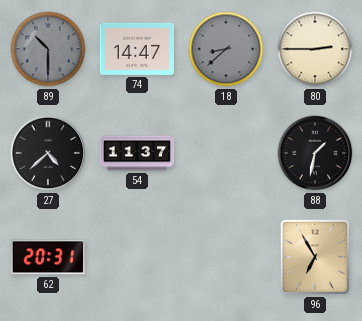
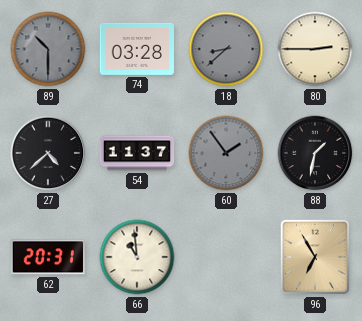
74: 14:47 -> 03:28 (136, 49)
60: none -> 1:54 (226, 153)
66: none -> 10:59 (137, 257)
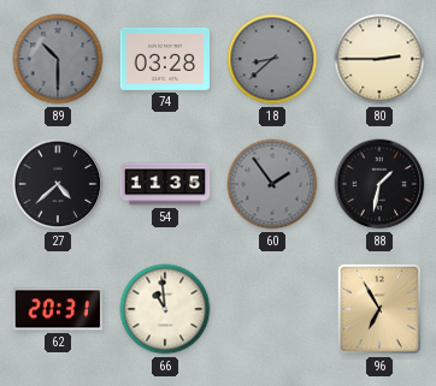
54: 11:37 -> 11:35 (165, 184)
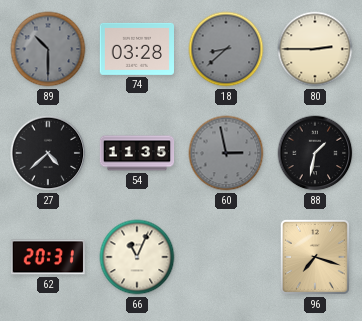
60: 1:54 -> 2:58 (226, 153)
66: 10:59 -> 11:04 (137, 257)
96: 6:55 -> 7:18 (315, 257)
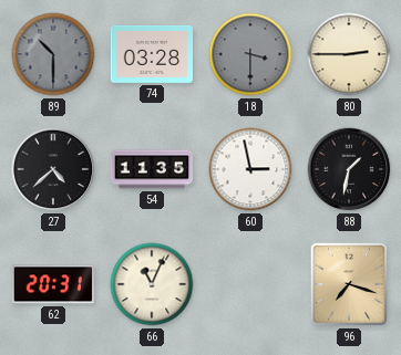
18: 8:38 -> 3:30 (250, 54)
60 dial: grey -> white (250, 169)
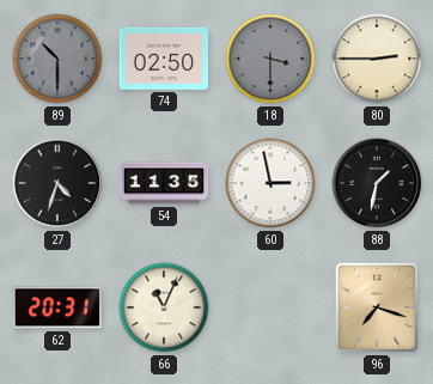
74: 03:28 -> 02:50 (163, 59)
27: 4:38 -> 4:33 (57, 183)
